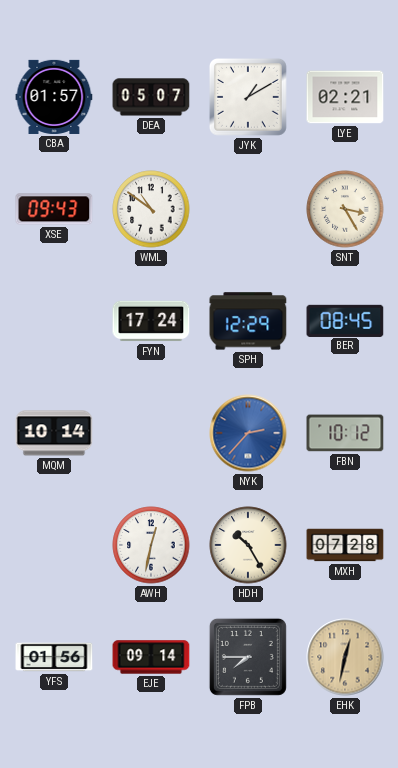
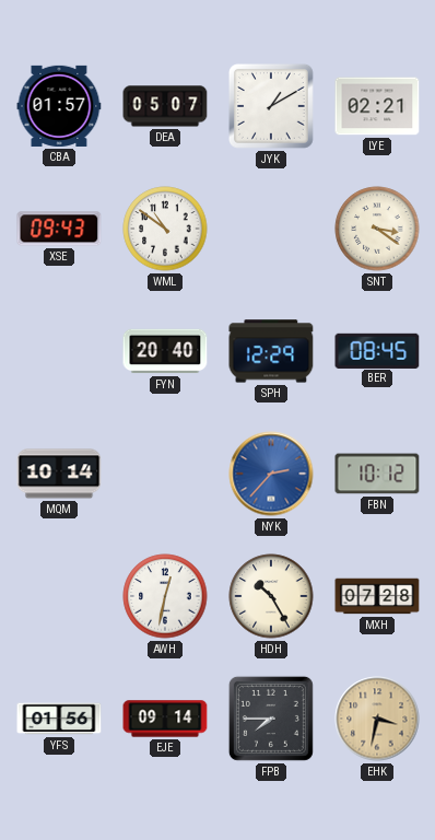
SNT: 3:25 -> 3:21 (377, 229)
FYN: 17:24 -> 20:40 (165, 351)
EHK: 12:32 -> 3:32 (377, 719)
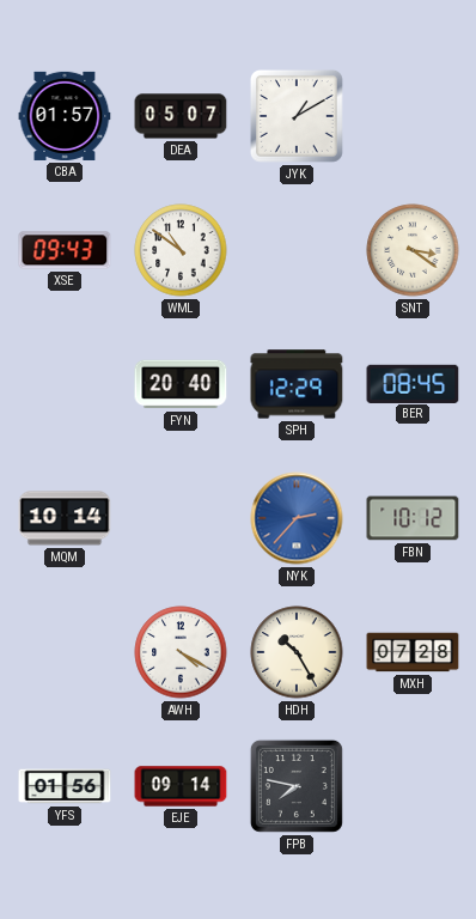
LYE: 02:21 -> none (377, 106)
AWH: 12:32 -> 4:20 (181, 652)
FPB: 7:45 -> 7:47 (297, 786)
EHK: 3:32 -> none (377, 719)
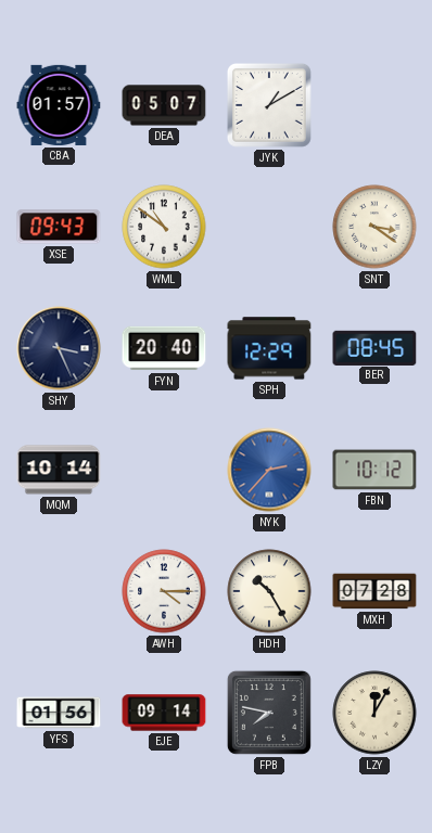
SHY: none -> 3:26 (59, 348)
AWH: 4:20 -> 4:15 (164, 591)
LZY: none -> 12:05 (374, 713)
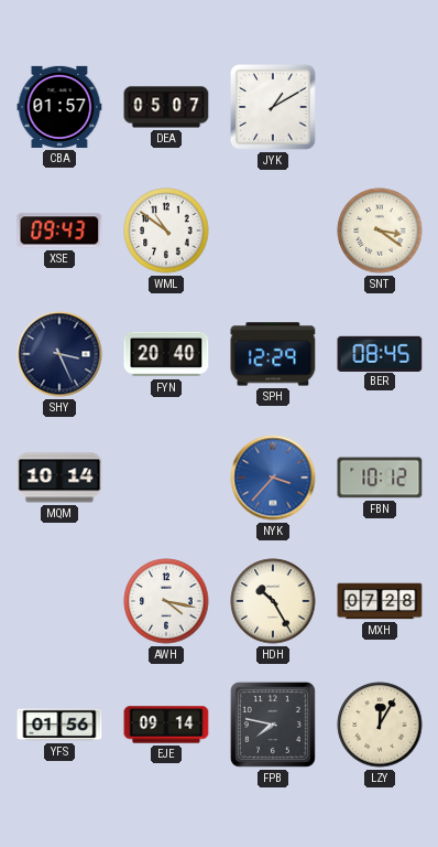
NYK: 2:37 -> 3:37 (273, 478)
AWH: 4:15 -> 4:17 (166, 601)
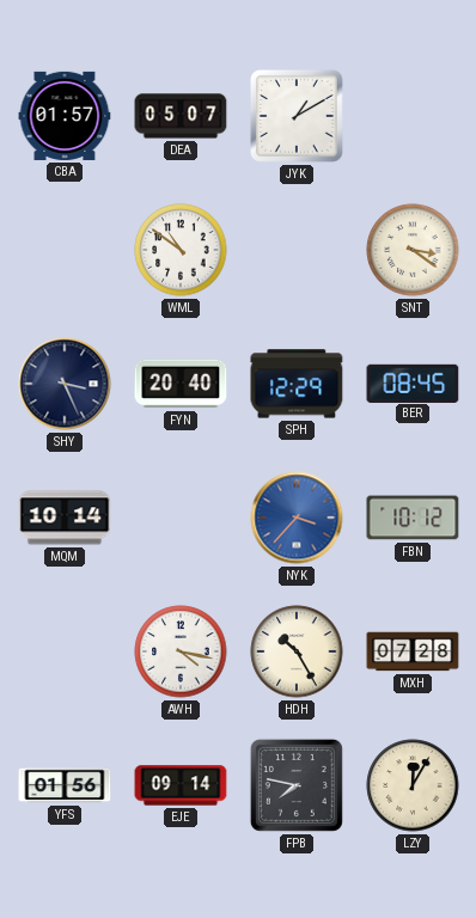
XSE: 09:43 -> none (59, 230)
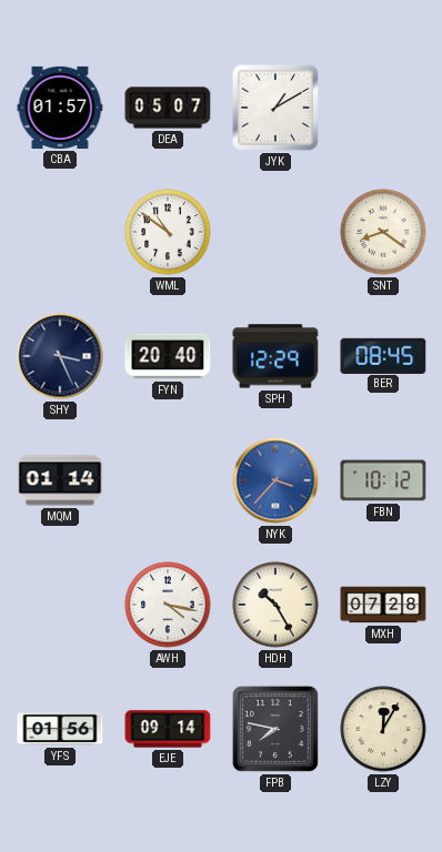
SNT: 3:21 -> 8:21 (383, 232)
MQM: 10:14 -> 01:14 (60, 480)
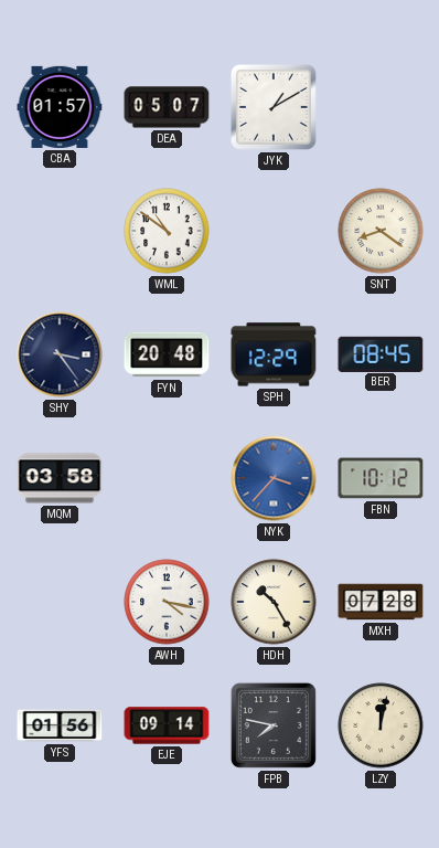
SHY: 3:26 -> 3:24 (60, 354)
FYN: 20:40 -> 20:48 (167, 354)
MQM: 01:14 -> 03:58 (60, 478)
LZY: 12:05 -> 12:02 (381, 725)
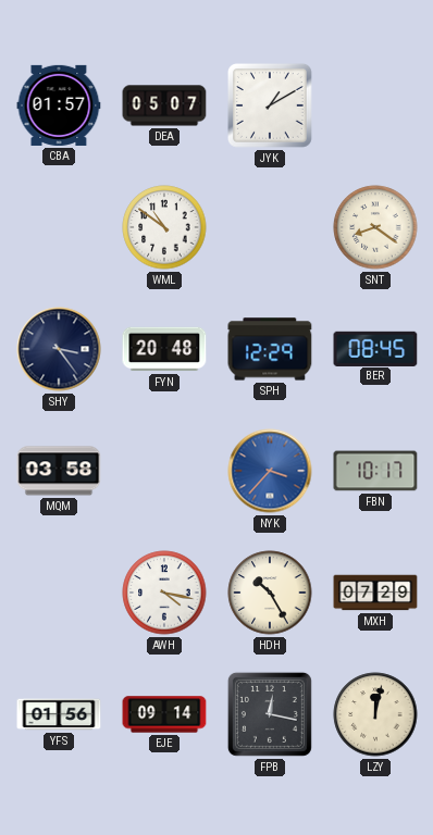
FBN: 10:12 -> 10:17 (375, 471)
MXH: 07:28 -> 07:29 (375, 593)
FPB: 7:47 -> 12:17 (270, 714)
